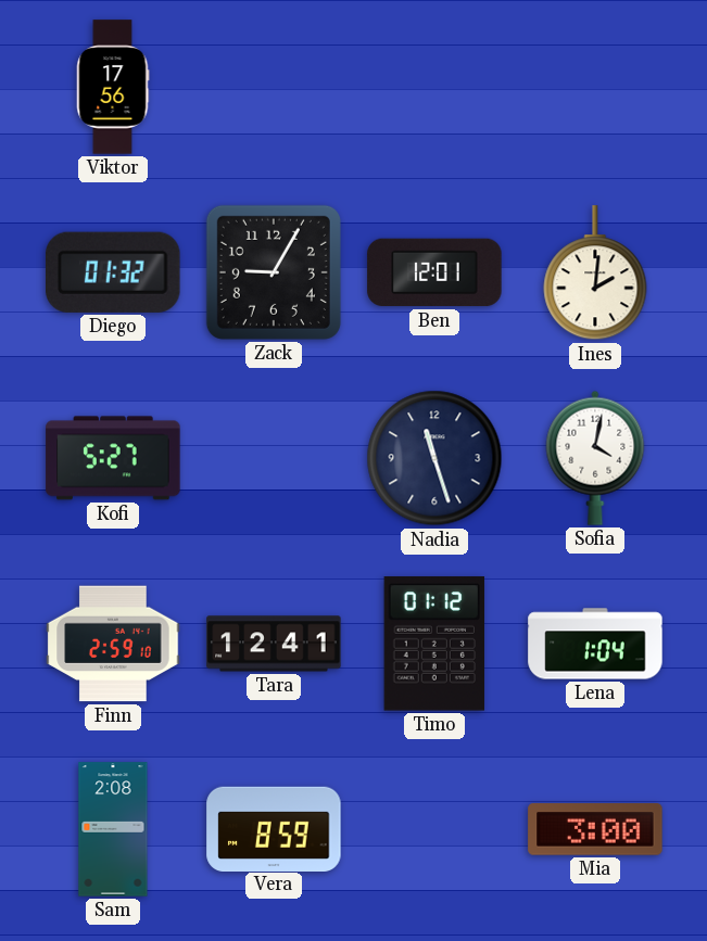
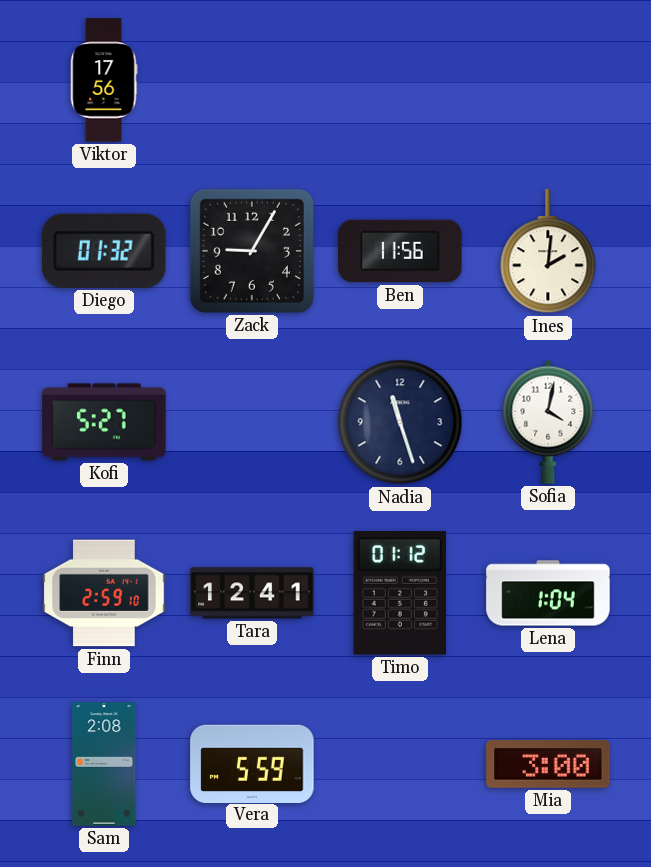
Ben: 12:01 -> 11:56 (400, 251)
Vera: 8:59 -> 5:59 (252, 763)
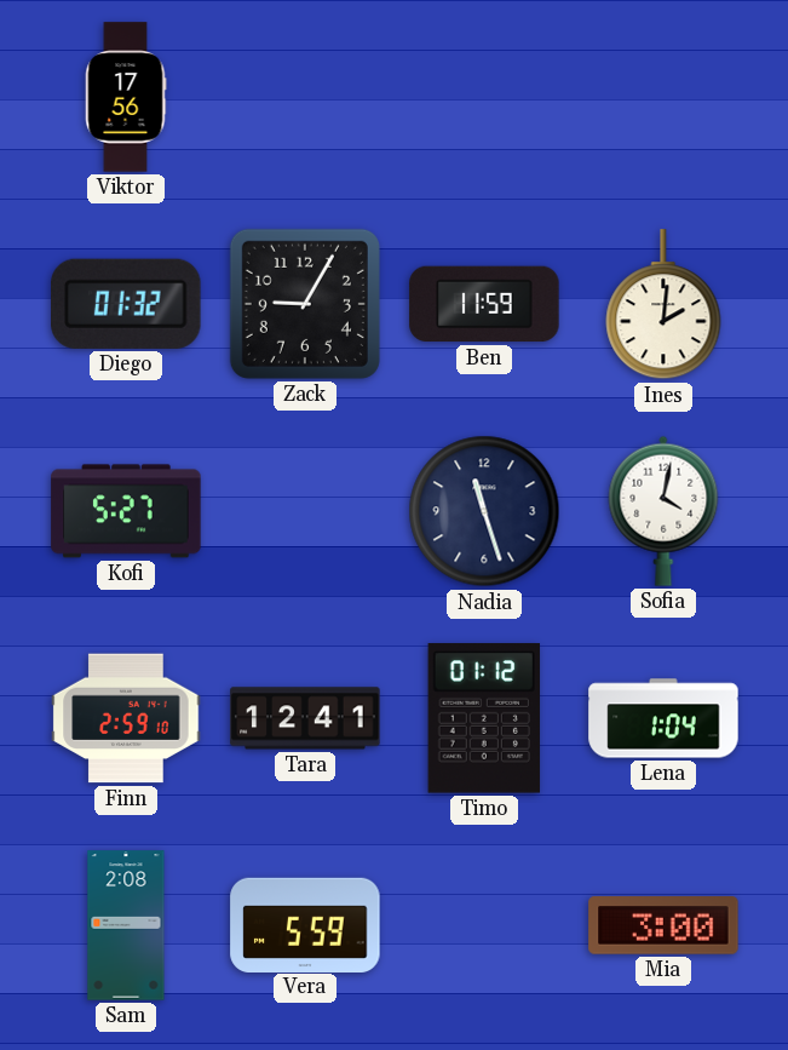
Ben: 11:56 -> 11:59 (484, 304)
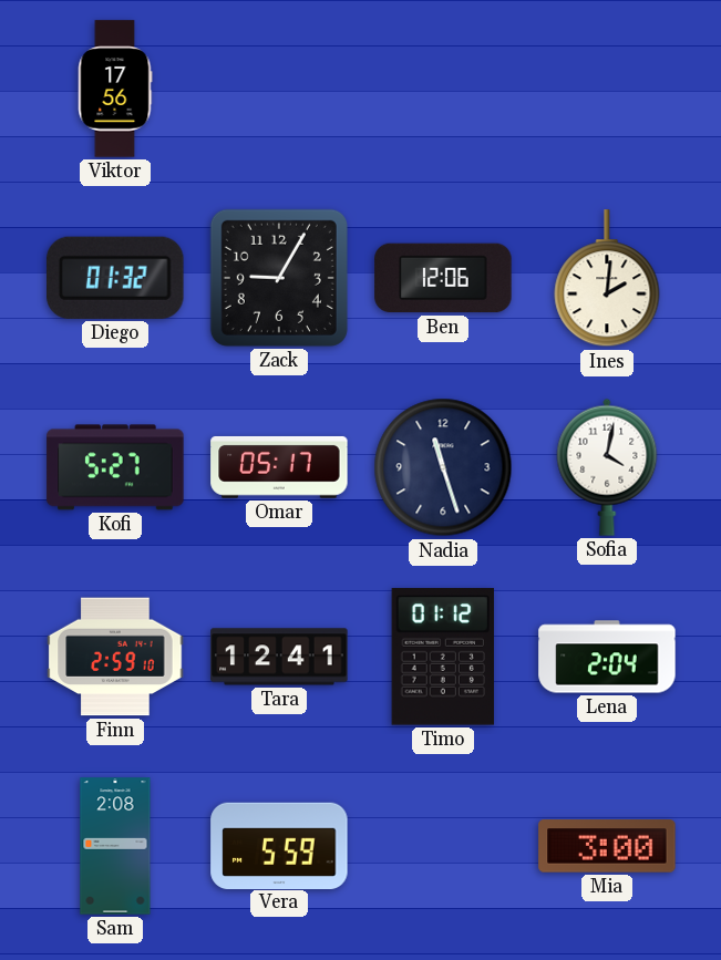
Ben: 11:59 -> 12:06 (443, 278)
Omar: none -> 05:17 (279, 467)
Lena: 1:04 -> 2:04 (607, 657)
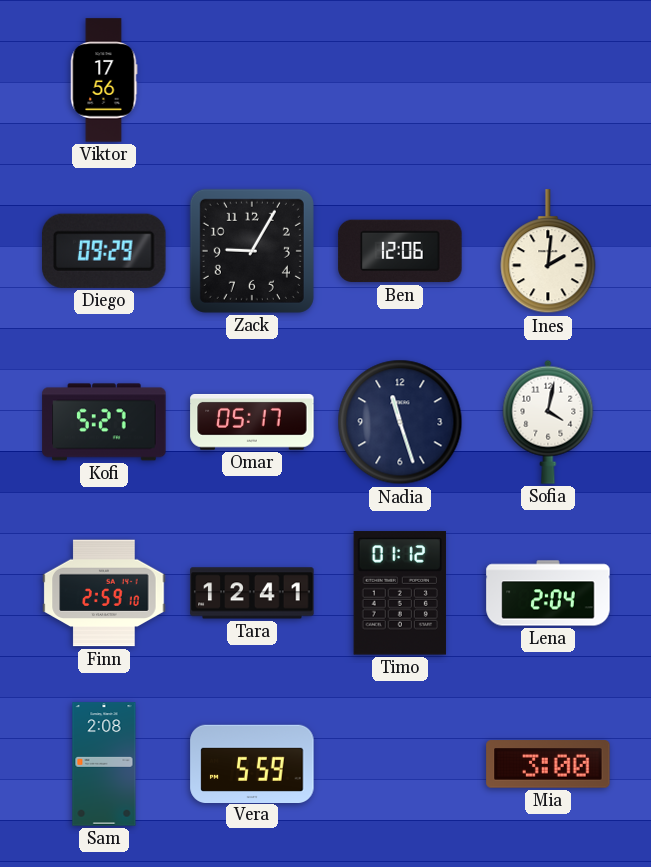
Diego: 01:32 -> 09:29 (104, 251)
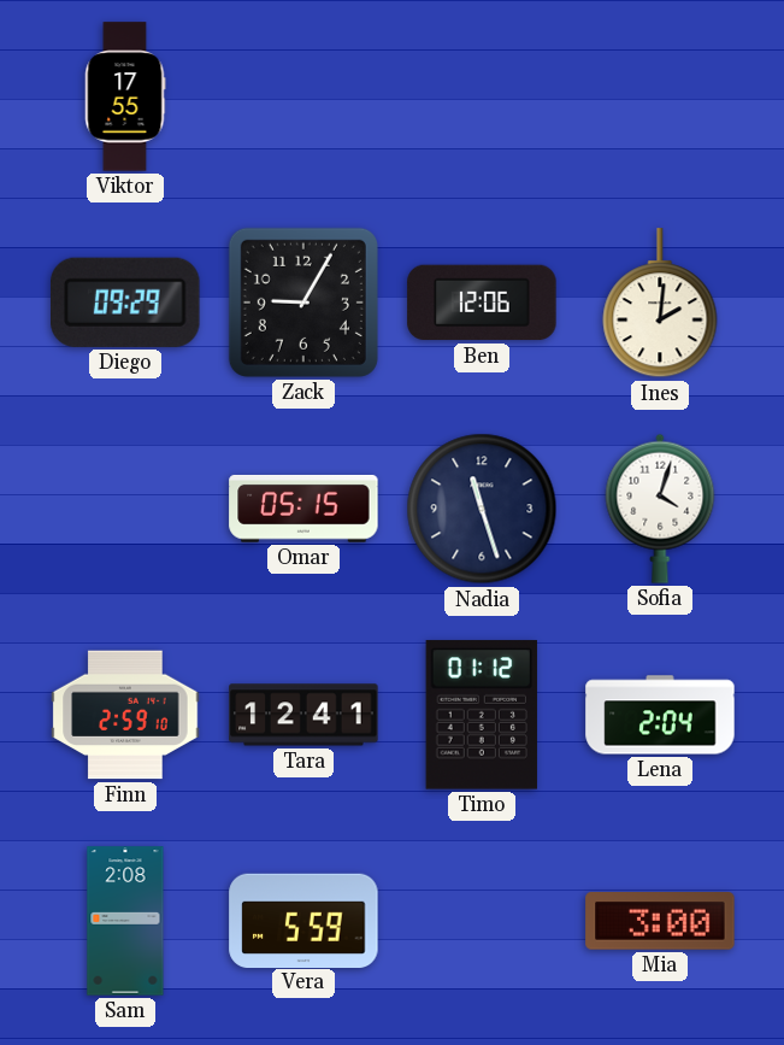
Viktor: 17:56 -> 17:55 (125, 96)
Kofi: 5:27 -> none (104, 422)
Omar: 05:17 -> 05:15 (303, 509)
Sofia: 4:02 -> 4:03 (660, 509)
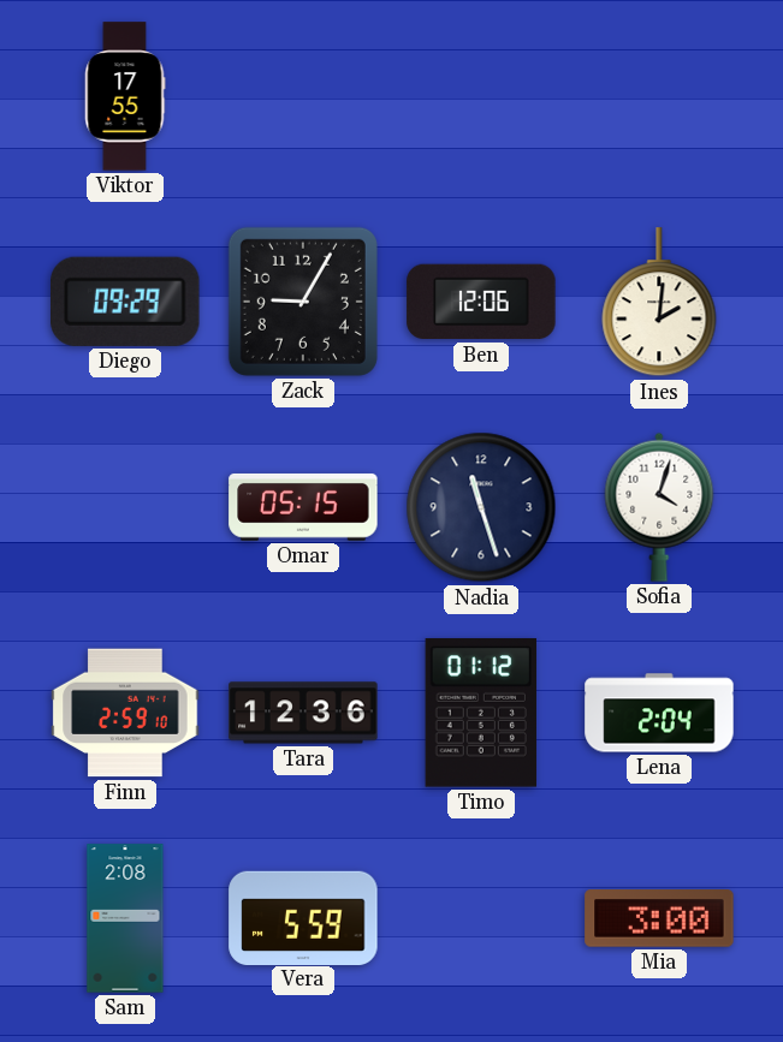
Tara: 12:41 -> 12:36 (303, 713)
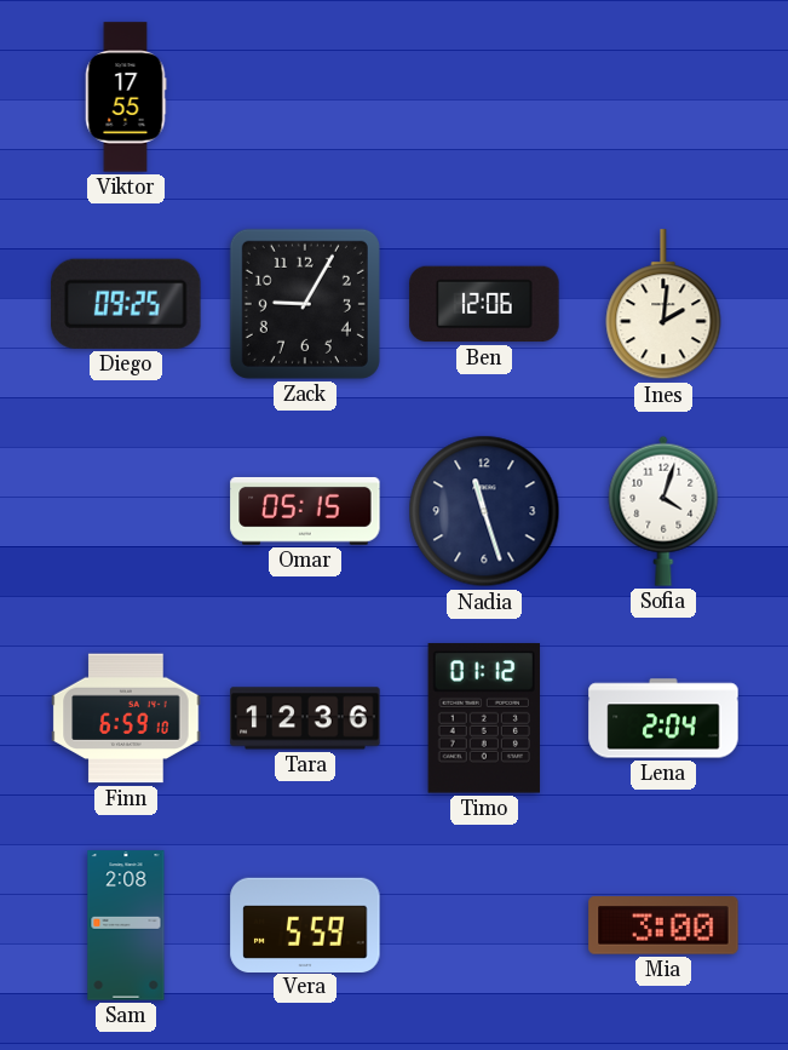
Diego: 09:29 -> 09:25 (126, 304)
Finn: 2:59 -> 6:59 (126, 718)
